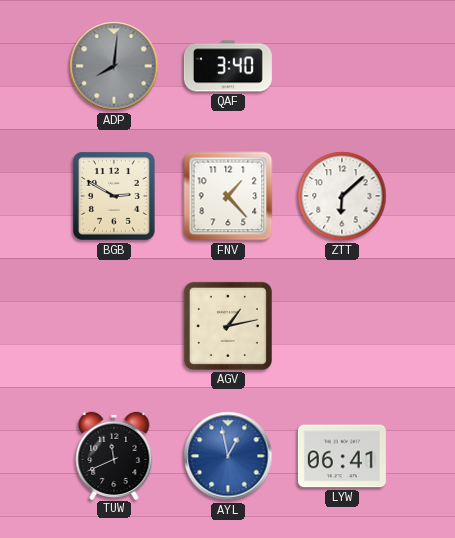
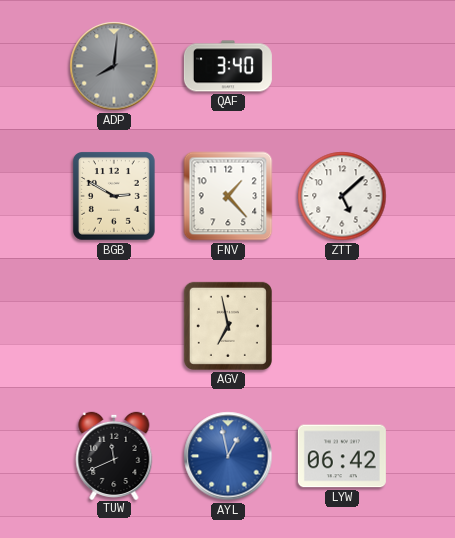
ZTT: 6:08 -> 5:08 (342, 196)
AGV: 1:13 -> 6:58 (228, 326)
LYW: 06:41 -> 06:42 (342, 456)
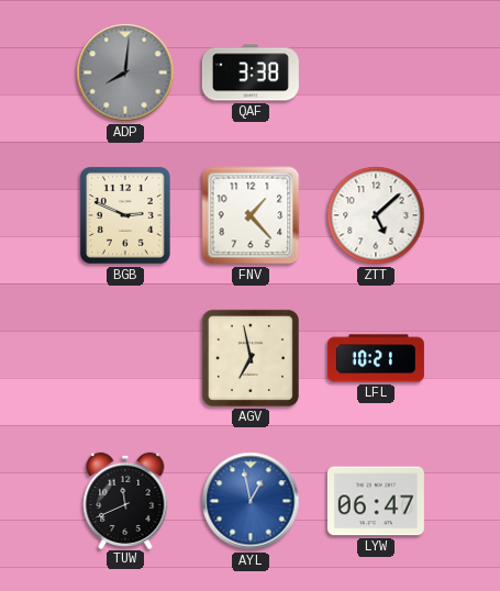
QAF: 3:40 -> 3:38 (251, 73)
BGB: 2:50 -> 2:49 (125, 216)
LFL: none -> 10:21 (376, 358)
LYW: 06:42 -> 06:47 (376, 501)
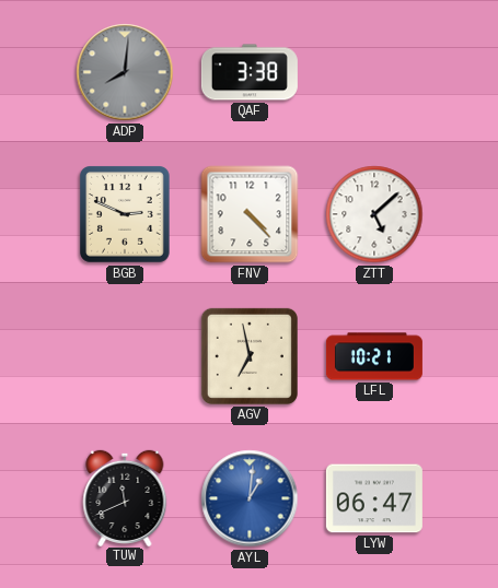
FNV: 1:23 -> 4:23 (250, 214)
AYL: 12:58 -> 1:01 (250, 498)
